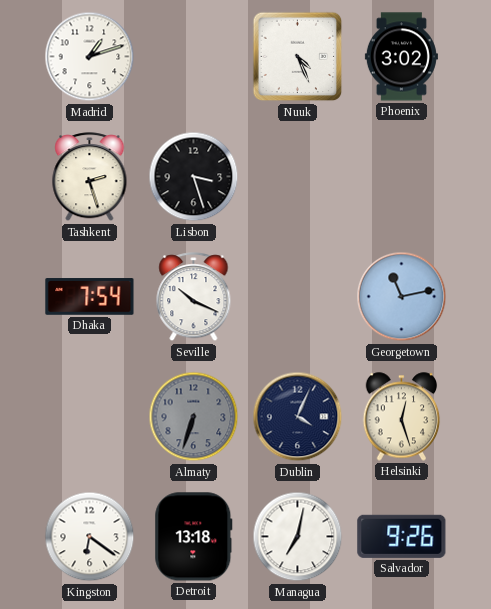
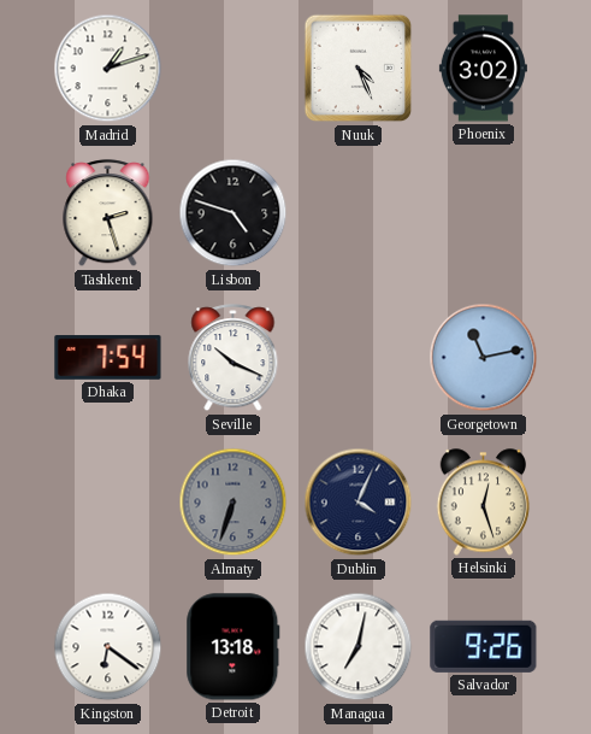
Lisbon: 3:27 -> 4:48 (234, 213)
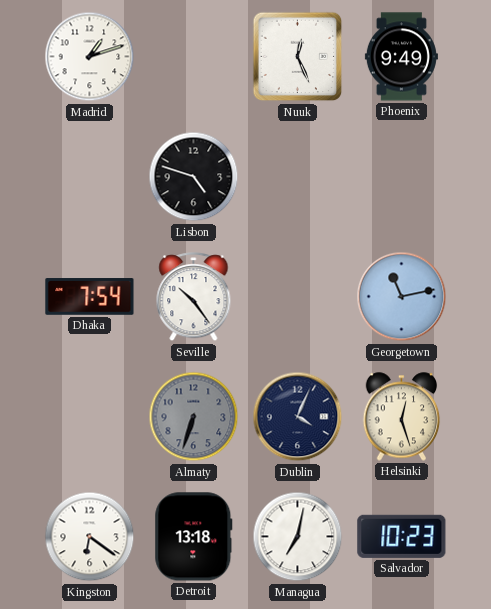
Nuuk: 4:26 -> 12:26 (298, 57)
Phoenix: 3:02 -> 9:49 (401, 57)
Tashkent: 2:27 -> none (108, 213)
Seville: 10:19 -> 10:24 (194, 297)
Salvador: 9:26 -> 10:23 (402, 536)
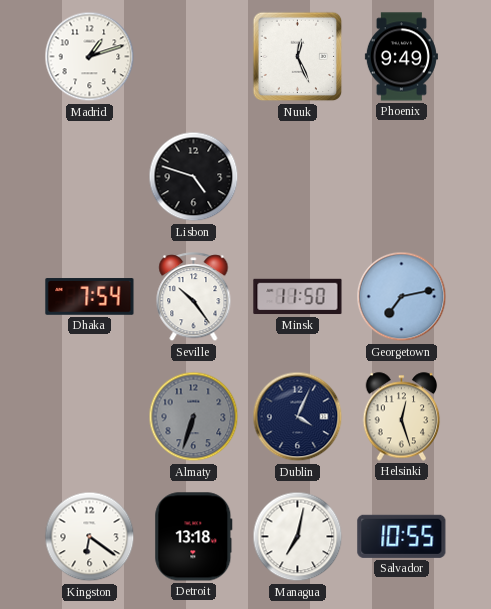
Minsk: none -> 11:50 (298, 297)
Georgetown: 11:13 -> 7:13 (402, 297)
Salvador: 10:23 -> 10:55 (402, 536)
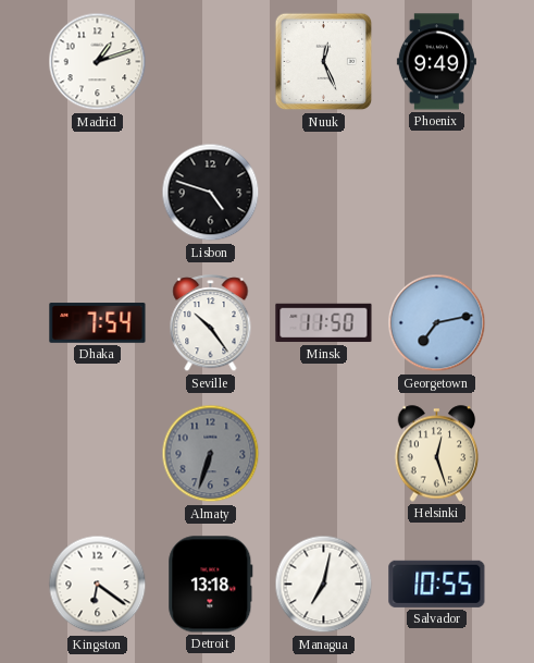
Dublin: 4:04 -> none (298, 417)
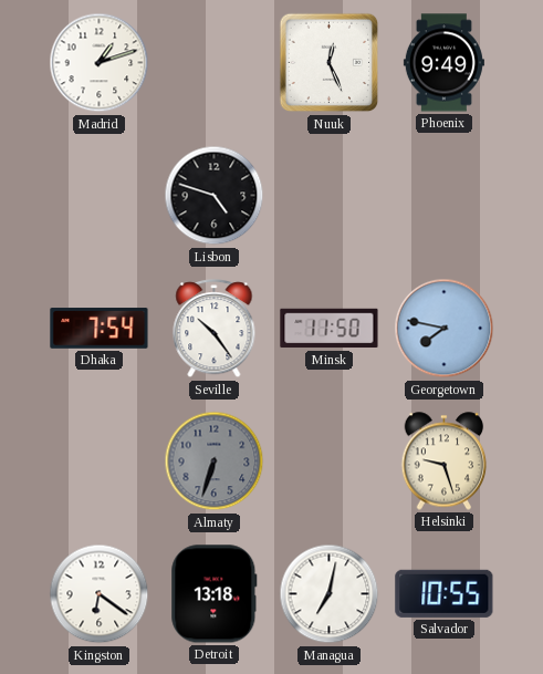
Georgetown: 7:13 -> 7:47 (445, 329)
Helsinki: 12:27 -> 9:27 (445, 462)
